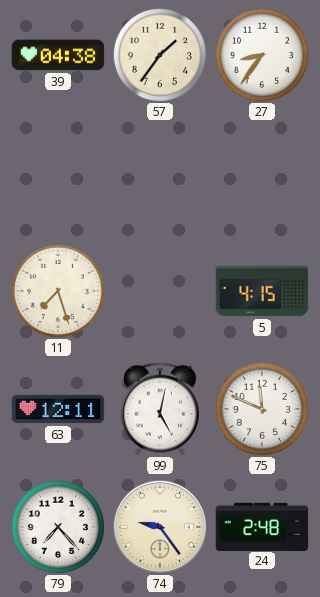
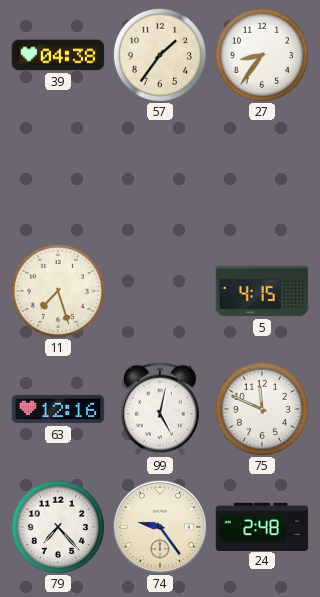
63: 12:11 -> 12:16 (58, 409)
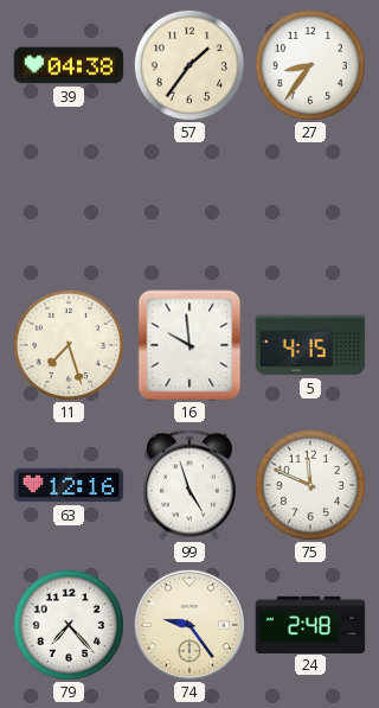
16: none -> 9:59 (189, 345)
99: 5:02 -> 4:57 (191, 485)
